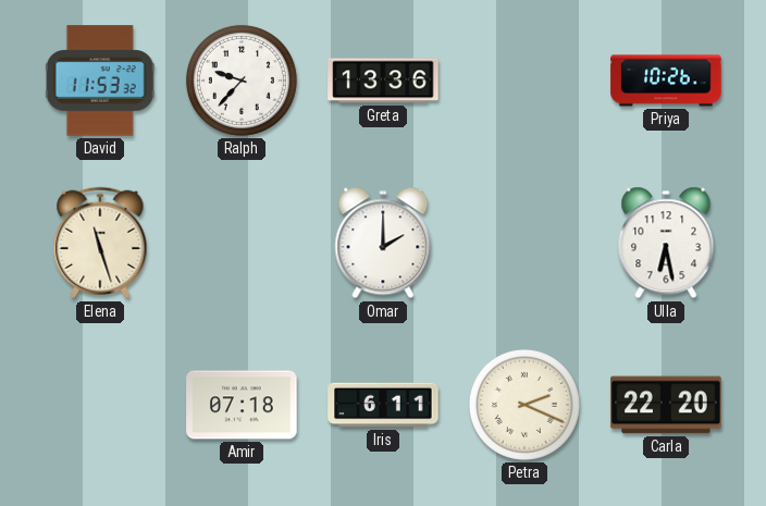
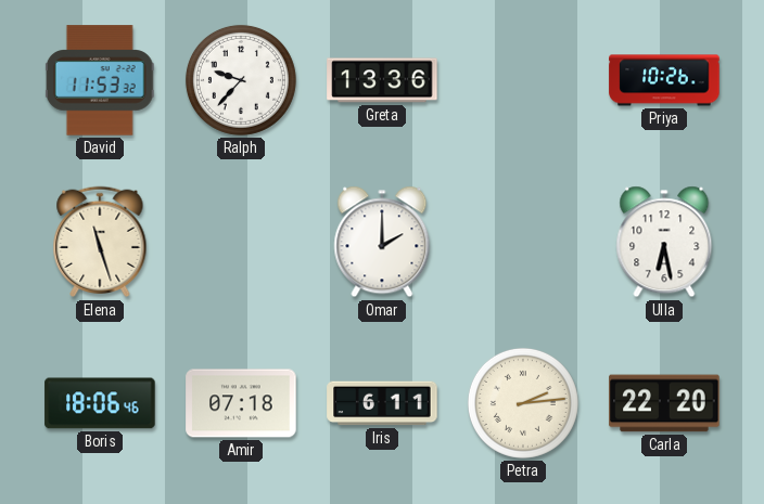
Boris: none -> 18:06 (100, 403)
Petra: 2:19 -> 2:14 (523, 403)
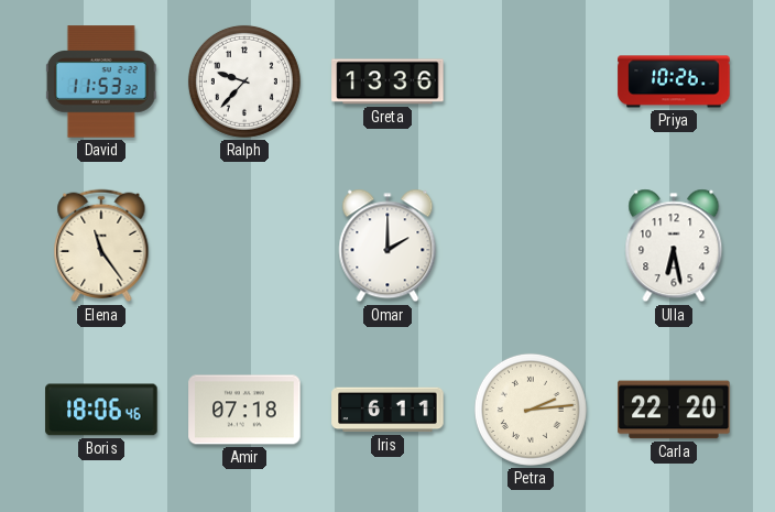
Elena: 11:27 -> 11:24 (101, 246)
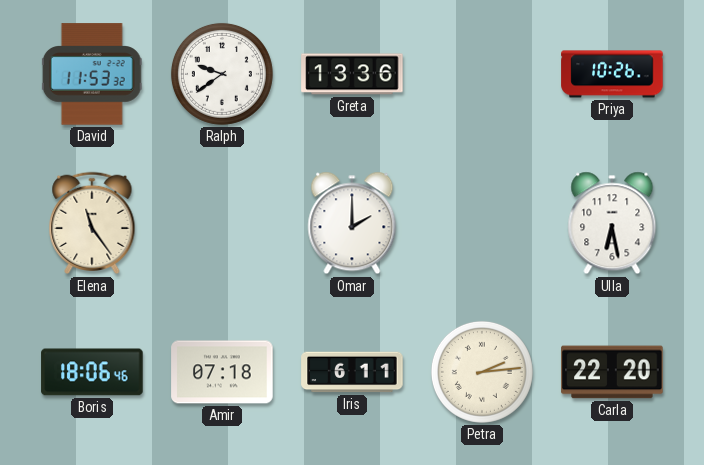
Ralph: 9:37 -> 9:39 (222, 74)
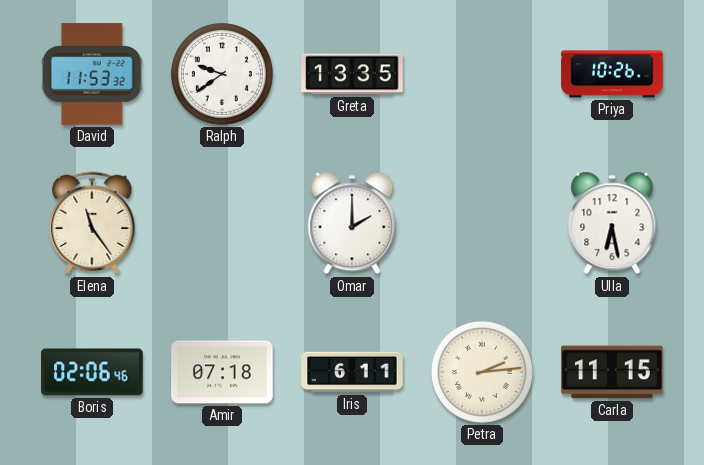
Greta: 13:36 -> 13:35 (352, 74)
Boris: 18:06 -> 02:06 (92, 372)
Carla: 22:20 -> 11:15 (612, 372)
